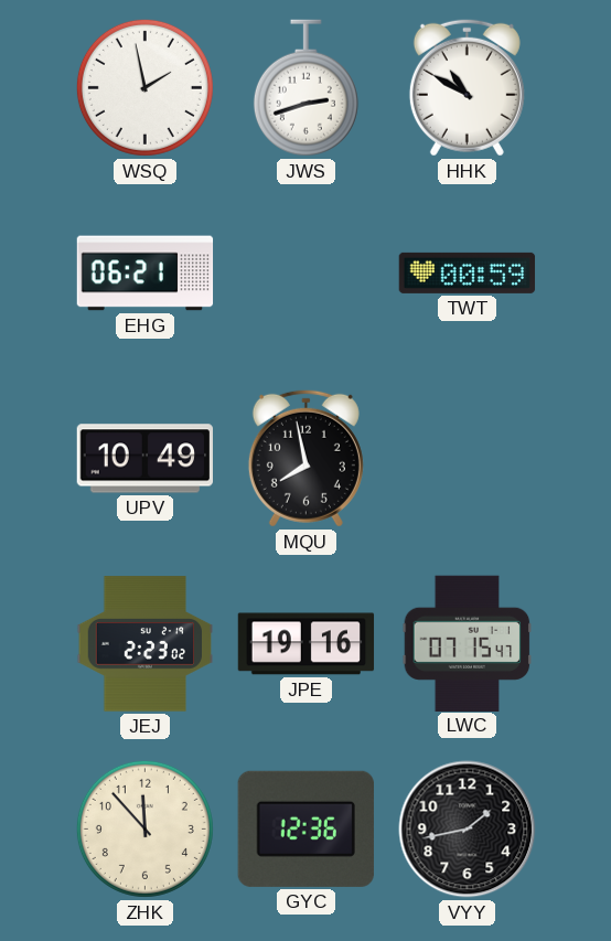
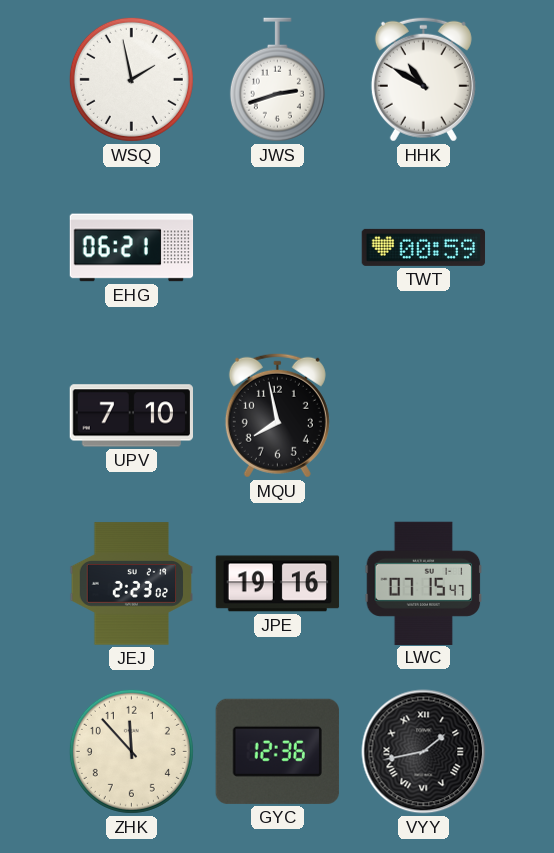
UPV: 10:49 -> 7:10 (131, 416)
VYY numerals: Arabic -> Roman (424, 752)
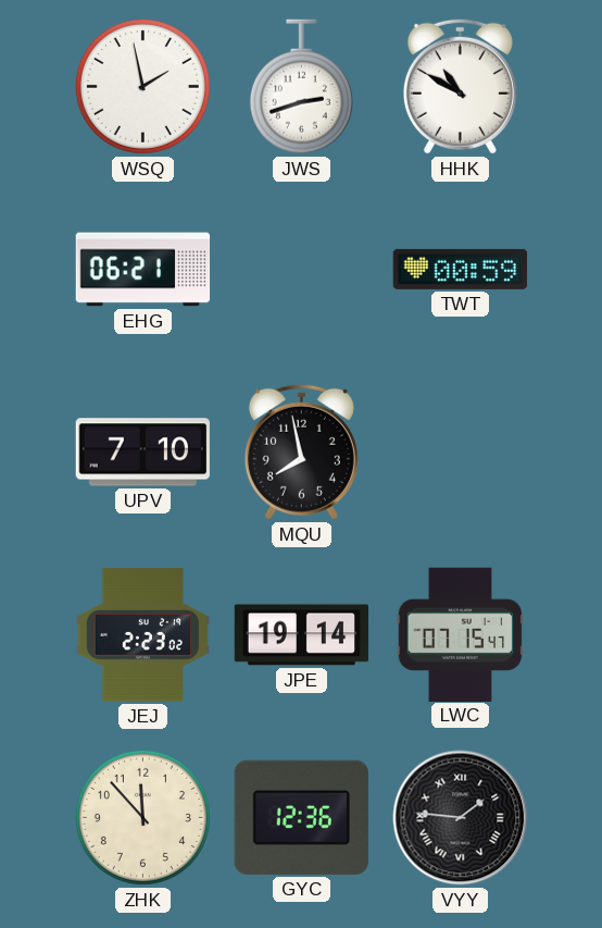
JPE: 19:16 -> 19:14 (302, 635)
VYY: 1:43 -> 1:46 (461, 818)
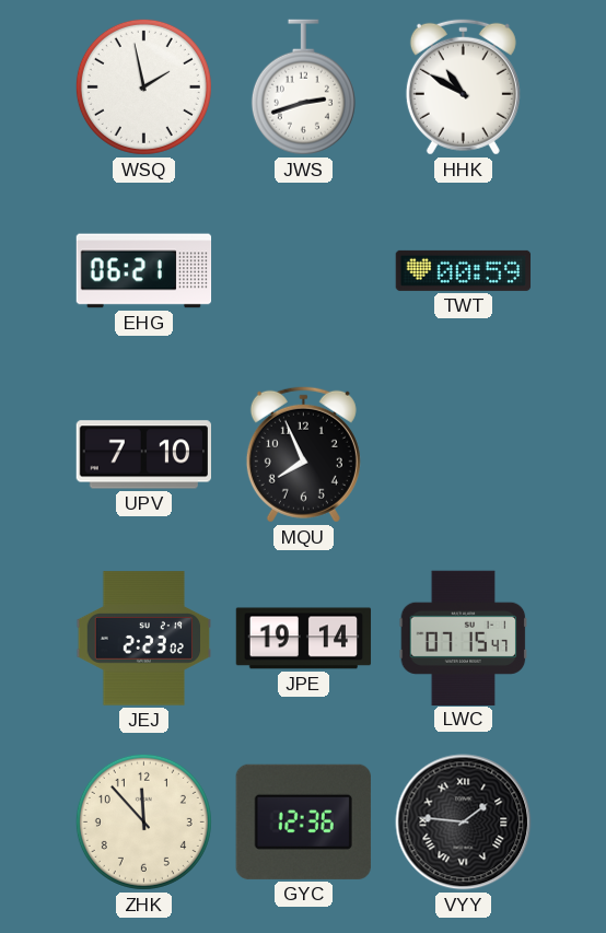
MQU: 7:58 -> 7:56 (303, 454)
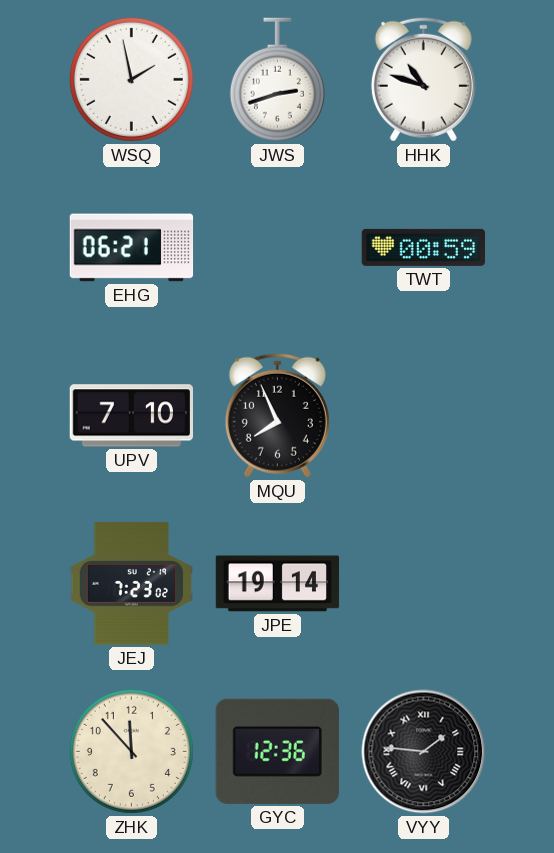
HHK: 10:50 -> 10:48 (423, 79)
JEJ: 2:23 -> 7:23 (132, 584)
LWC: 07:15 -> none (464, 638)
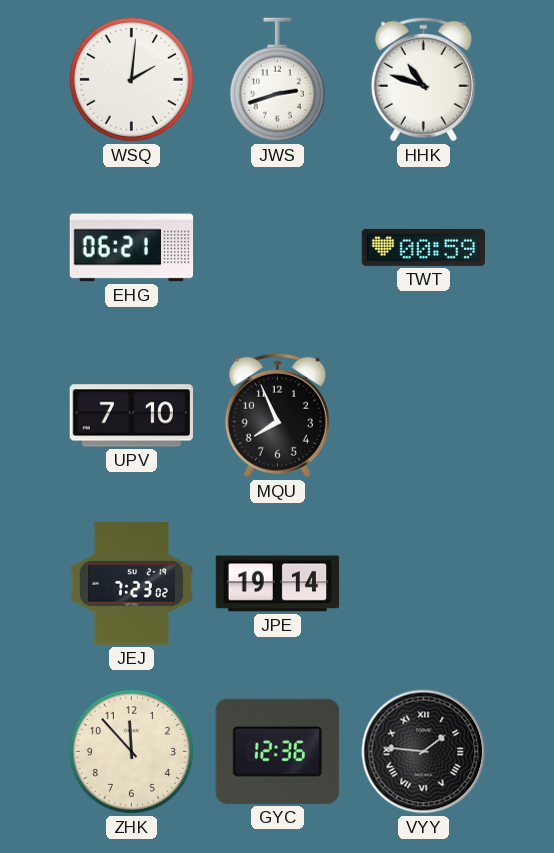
WSQ: 1:58 -> 2:01 (131, 79)
